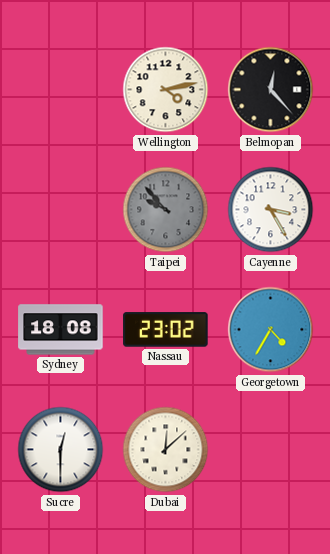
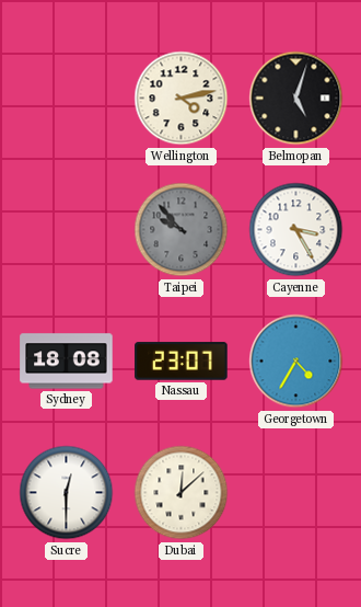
Belmopan: 12:23 -> 5:03 (296, 99)
Nassau: 23:02 -> 23:07 (182, 362)
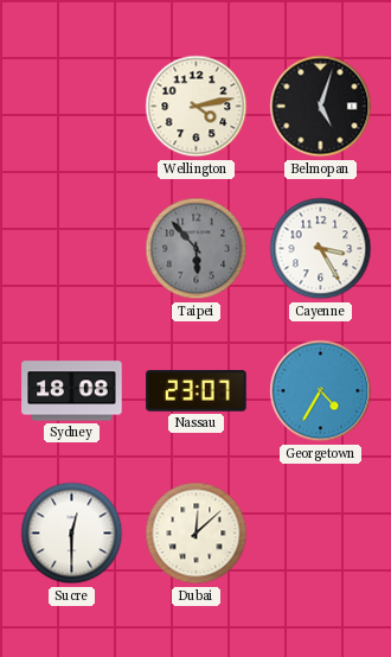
Taipei: 9:53 -> 5:53 (197, 249)
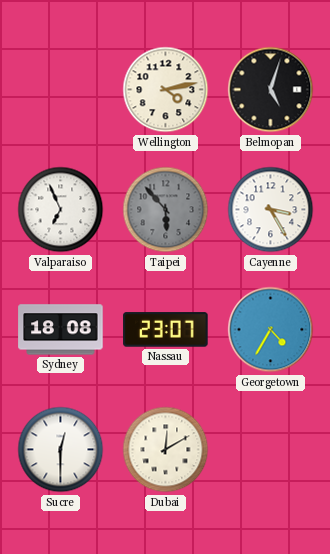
Valparaiso: none -> 6:56 (61, 210)
Dubai: 12:08 -> 12:10 (166, 450)
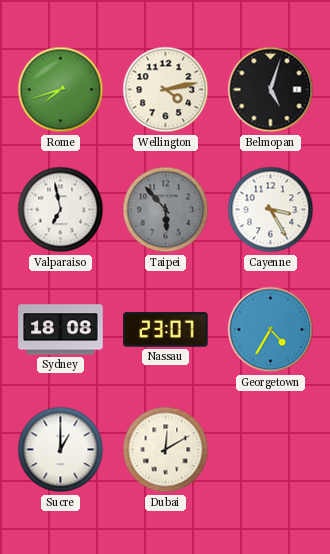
Rome: none -> 7:42 (61, 90)
Valparaiso: 6:56 -> 6:58 (61, 210)
Sucre: 12:30 -> 1:00 (61, 450)
